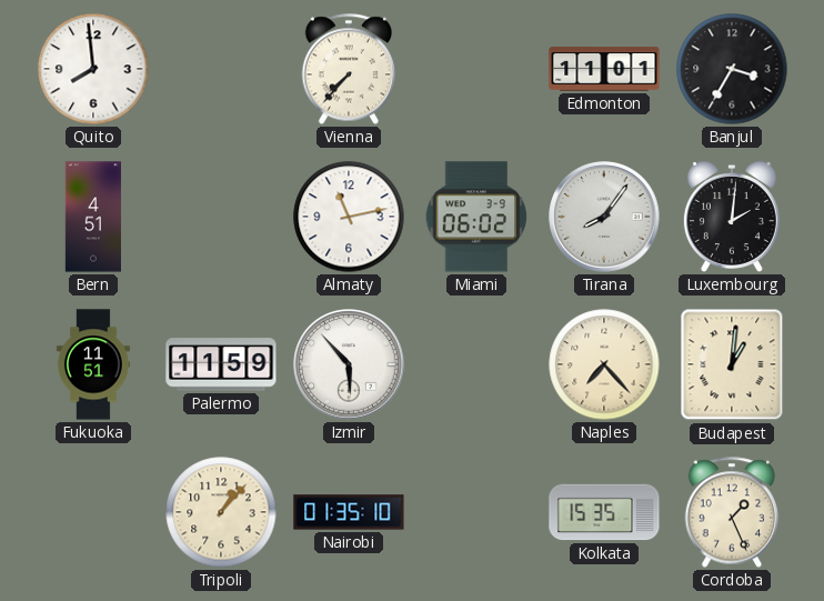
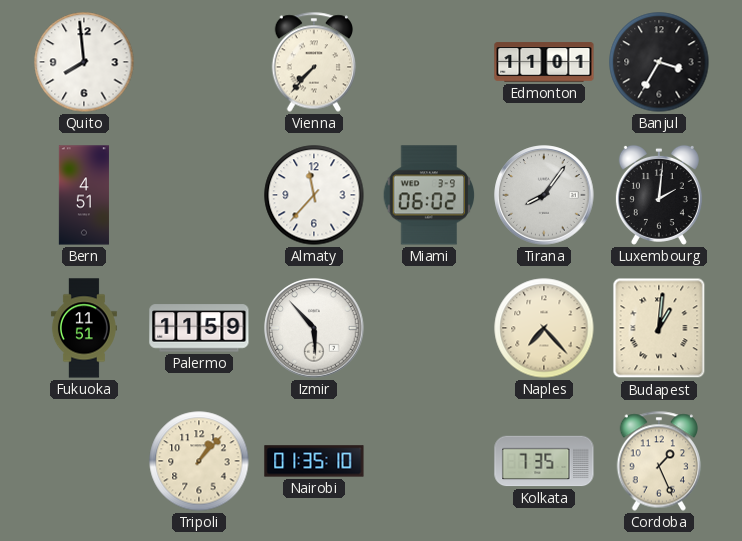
Almaty: 11:13 -> 11:37 (314, 195)
Kolkata: 15:35 -> 7:35 (544, 461)
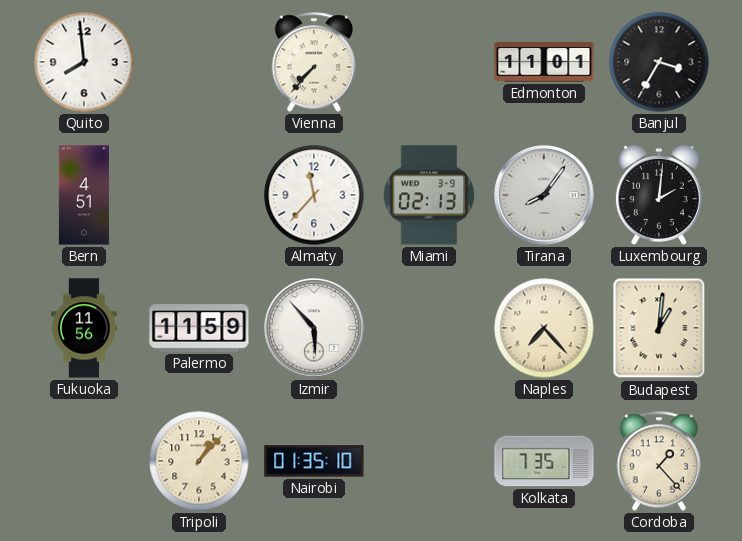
Miami: 06:02 -> 02:13 (429, 195)
Fukuoka: 11:51 -> 11:56 (84, 328)
Cordoba: 1:26 -> 1:23 (659, 461)
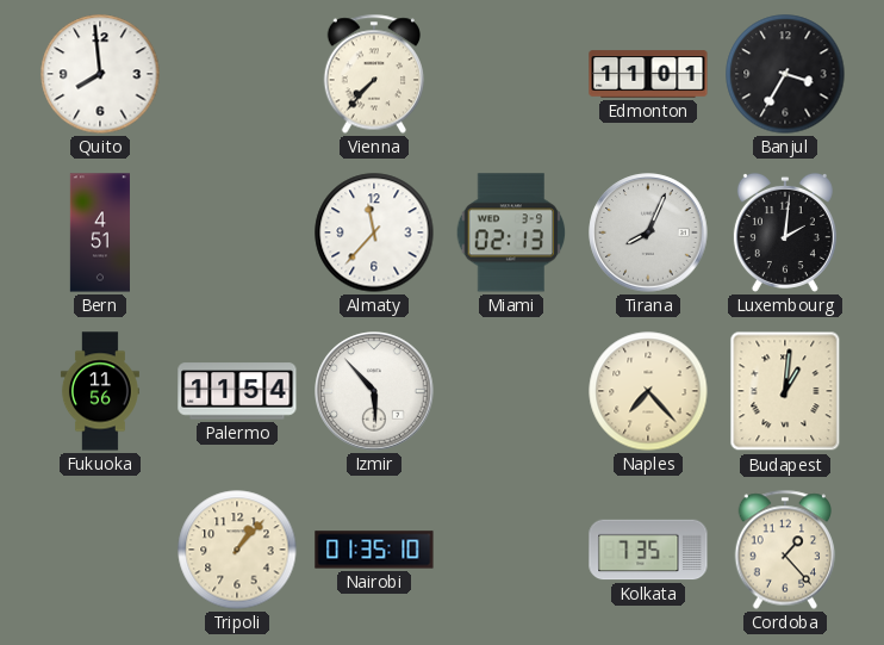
Tirana: 8:06 -> 8:04 (648, 232)
Palermo: 11:59 -> 11:54 (237, 391)
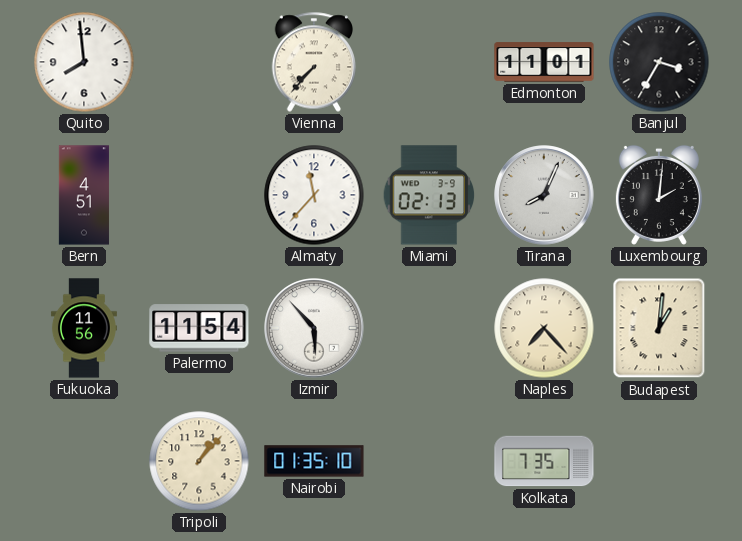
Cordoba: 1:23 -> none (785, 550)
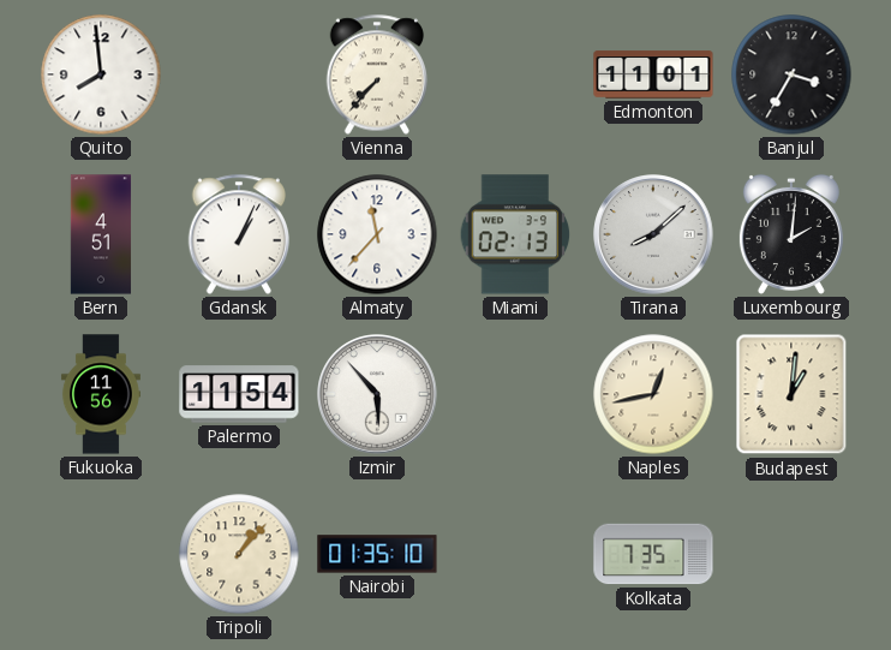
Gdansk: none -> 1:04 (239, 234)
Tirana: 8:04 -> 8:08 (653, 234)
Naples: 7:23 -> 12:43 (653, 394)
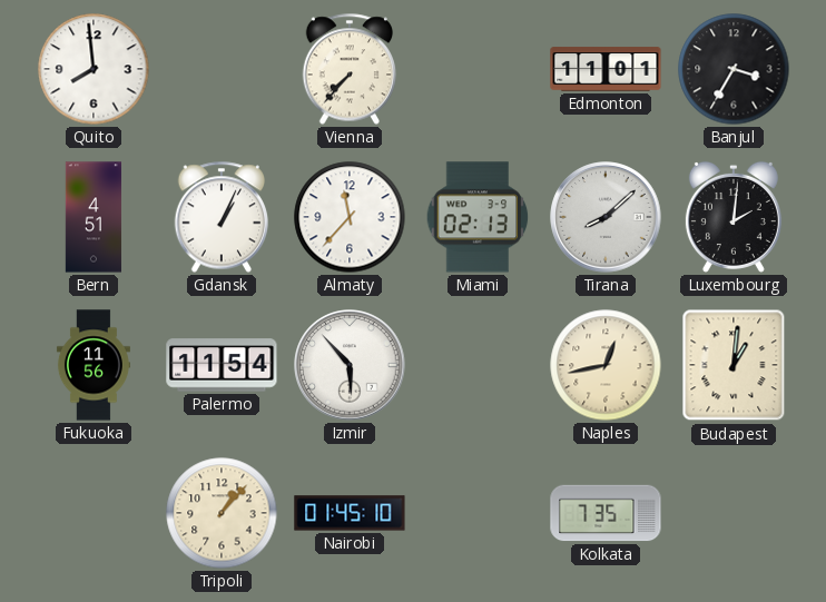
Nairobi: 01:35 -> 01:45 (350, 513)
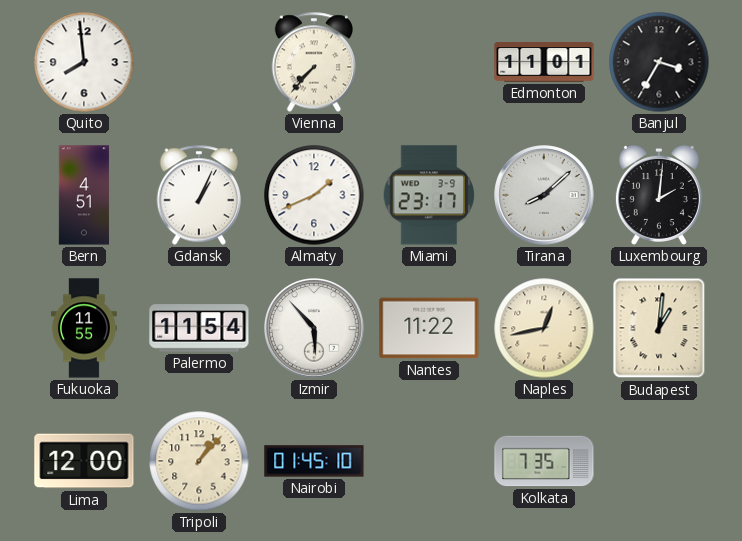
Almaty: 11:37 -> 1:41 (314, 195)
Miami: 02:13 -> 23:17 (429, 195)
Fukuoka: 11:56 -> 11:55 (84, 328)
Nantes: none -> 11:22 (429, 328)
Lima: none -> 12:00 (84, 461)
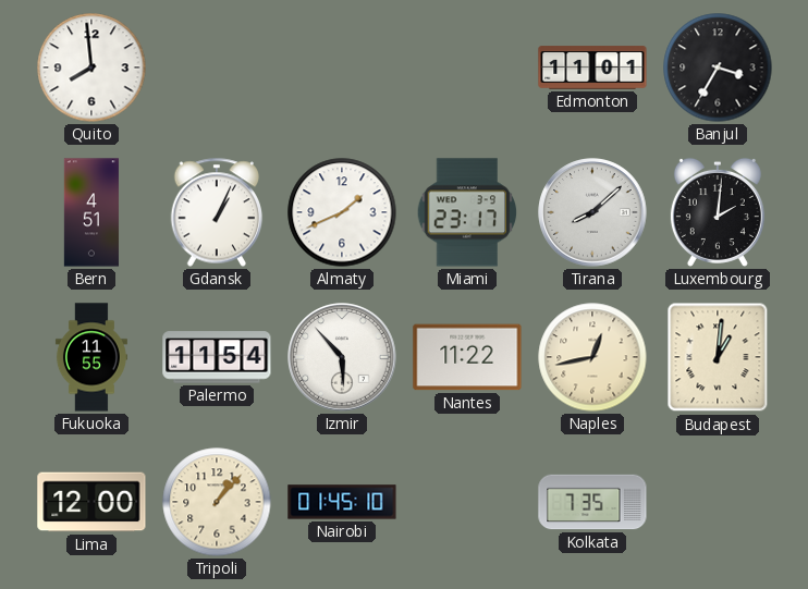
Vienna: 7:37 -> none (314, 62)
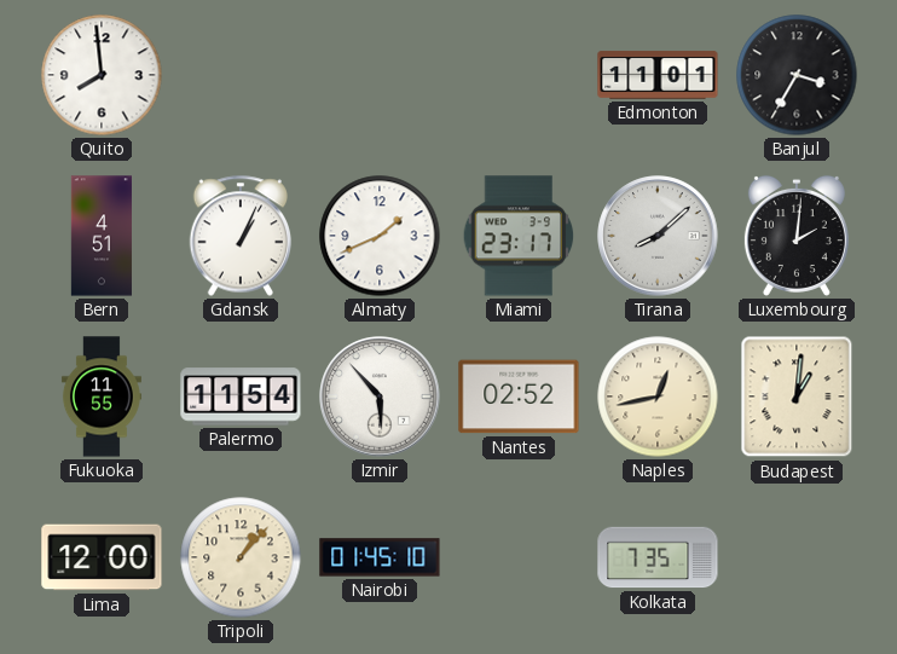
Nantes: 11:22 -> 02:52 (519, 397)
